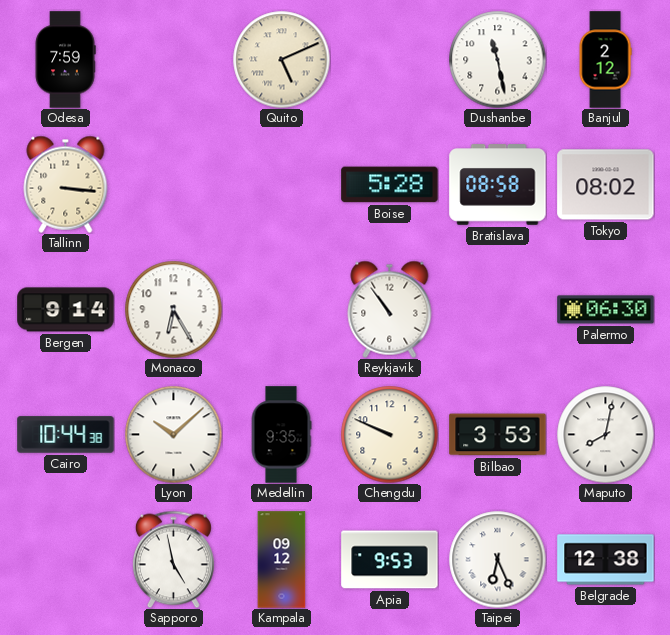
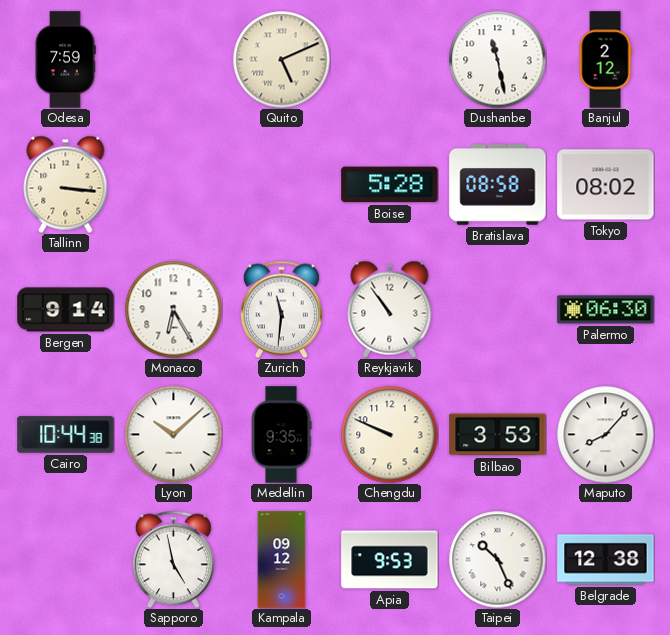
Zurich: none -> 11:31 (281, 309)
Maputo: 8:02 -> 8:07 (605, 434)
Taipei: 6:26 -> 10:26 (497, 559)
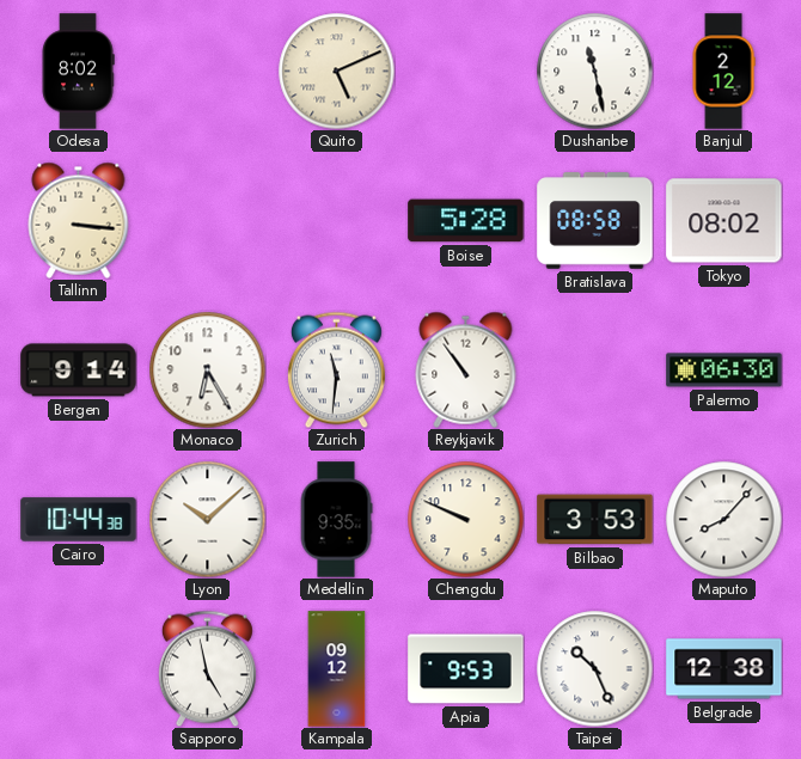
Odesa: 7:59 -> 8:02 (78, 72)
